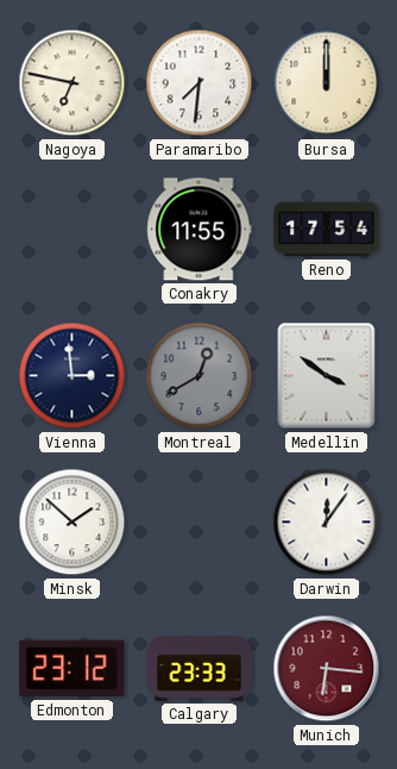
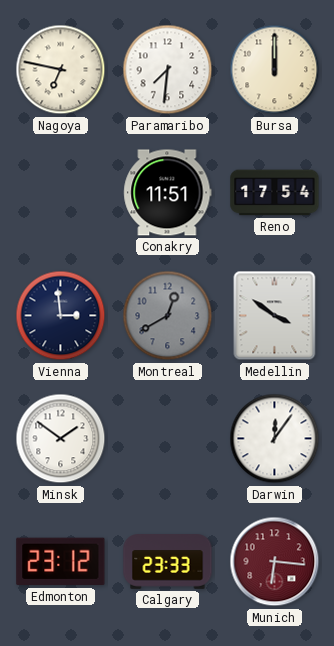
Conakry: 11:55 -> 11:51 (168, 193)
Minsk: 1:52 -> 1:51 (61, 439)
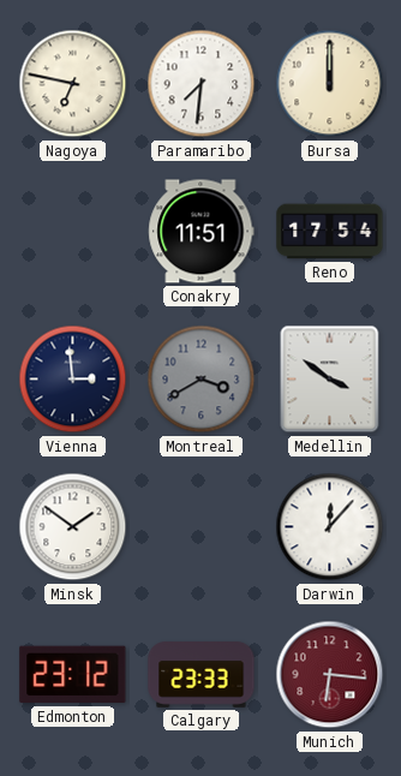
Montreal: 12:40 -> 3:40 (202, 380)
Darwin: 12:06 -> 12:07 (330, 527)
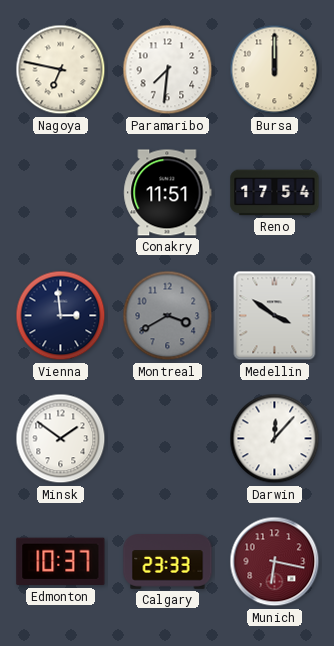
Edmonton: 23:12 -> 10:37 (61, 562)
Munich: 6:16 -> 6:17 (275, 562)
